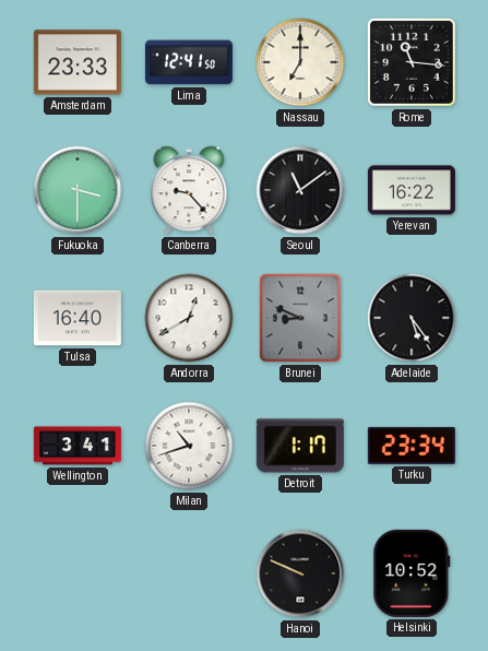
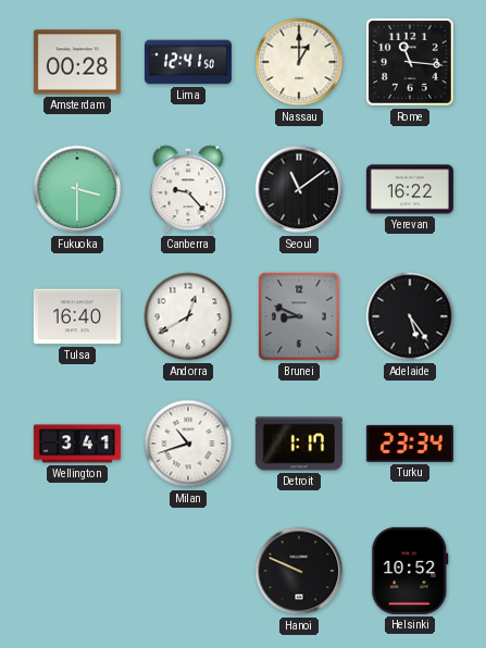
Amsterdam: 23:33 -> 00:28 (77, 62)
Nassau: 7:00 -> 1:00 (299, 62)
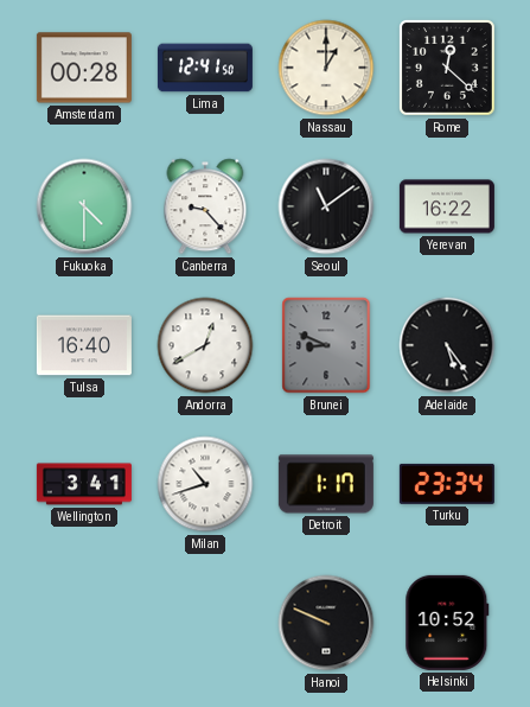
Rome: 11:16 -> 12:22 (447, 68)
Fukuoka: 3:30 -> 4:30 (84, 206)
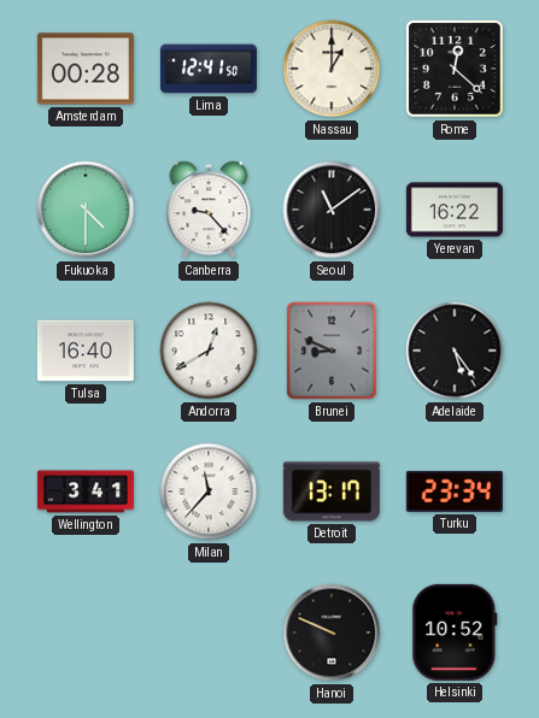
Milan: 10:42 -> 11:37 (209, 492)
Detroit: 1:17 -> 13:17 (332, 492)
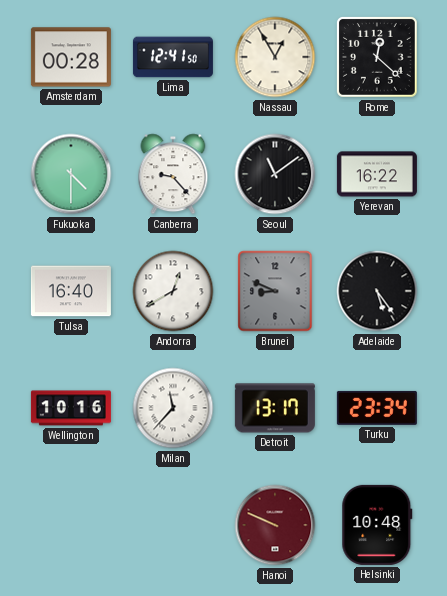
Nassau: 1:00 -> 12:55 (275, 57)
Wellington: 3:41 -> 10:16 (71, 408)
Hanoi dial: black -> burgundy (275, 525)
Helsinki: 10:52 -> 10:48 (377, 525)
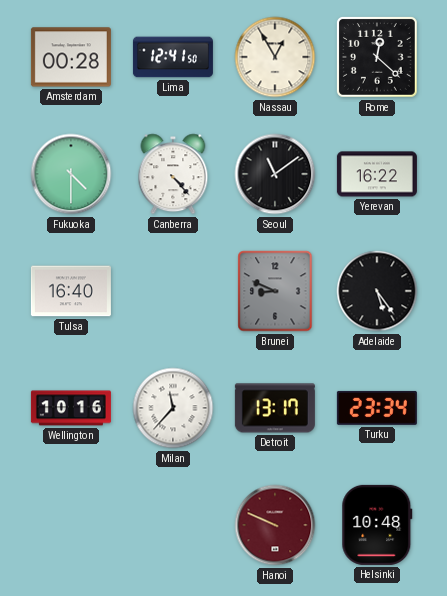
Canberra: 9:23 -> 4:23 (173, 174)
Andorra: 12:40 -> none (173, 291)
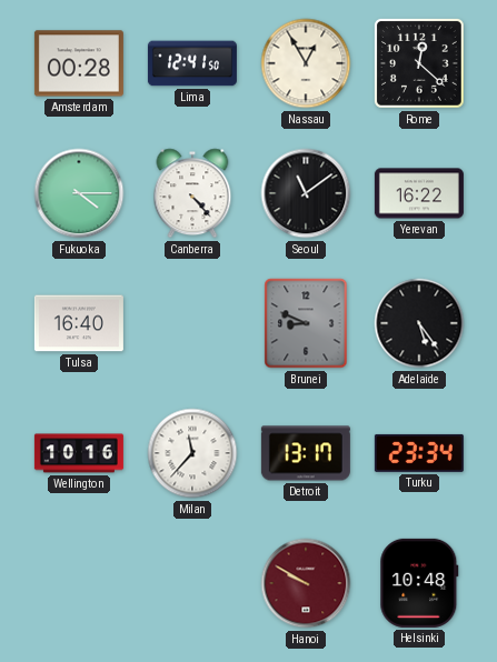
Fukuoka: 4:30 -> 4:15 (79, 193)
Hanoi: 9:49 -> 9:50 (306, 583)
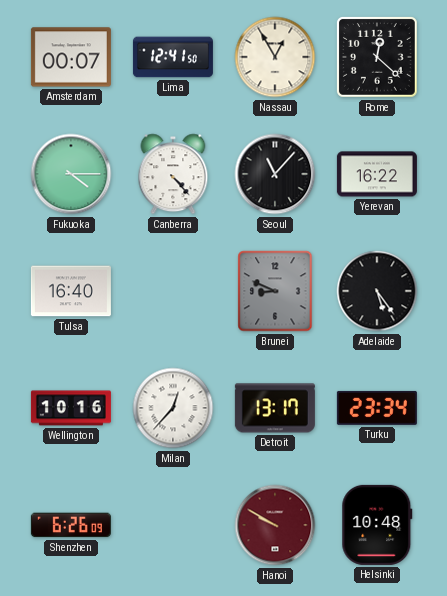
Amsterdam: 00:28 -> 00:07 (71, 57)
Seoul: 11:09 -> 11:07 (275, 174)
Milan: 11:37 -> 12:37 (173, 408)
Shenzhen: none -> 6:26 (71, 525)
